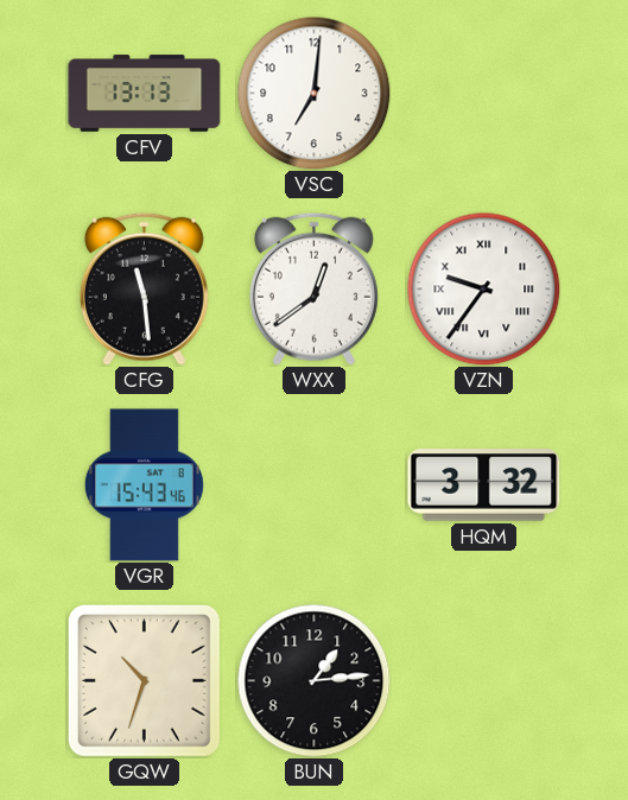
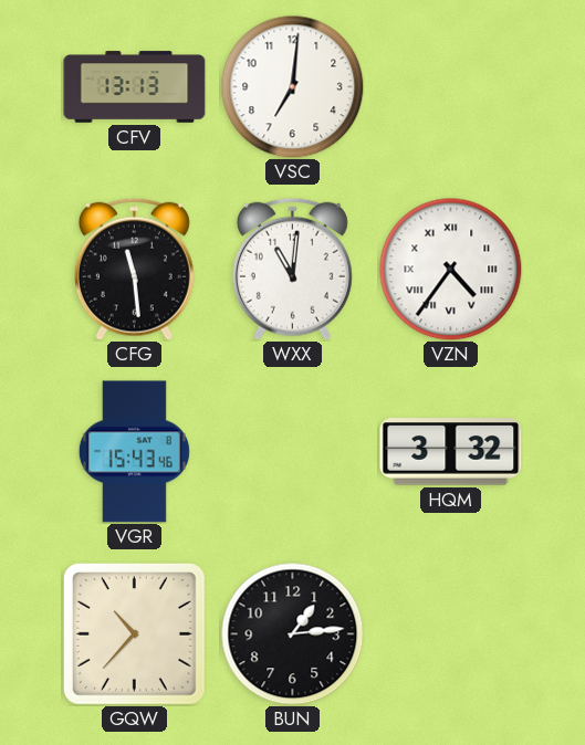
WXX: 12:39 -> 11:01 (292, 269)
VZN: 9:36 -> 4:36 (450, 269)
GQW: 10:33 -> 10:37 (134, 633)
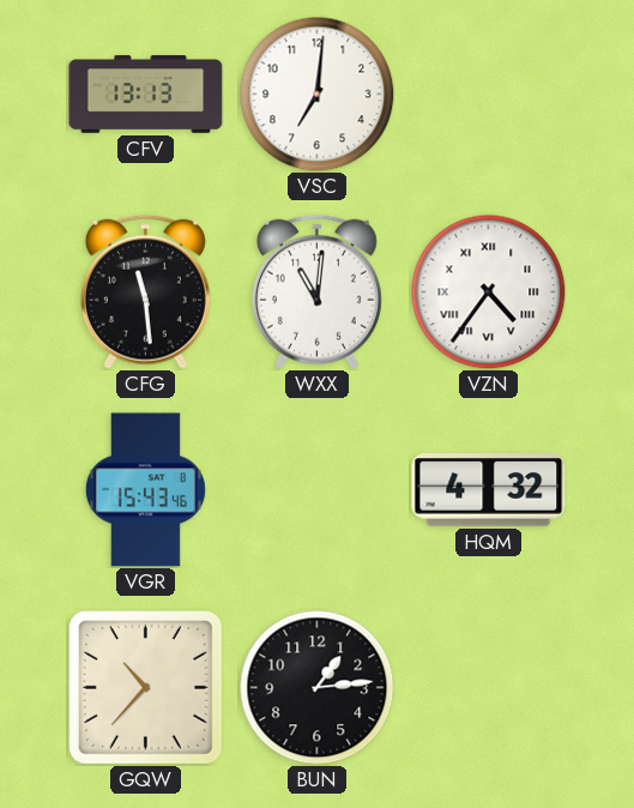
HQM: 3:32 -> 4:32 (489, 490)
